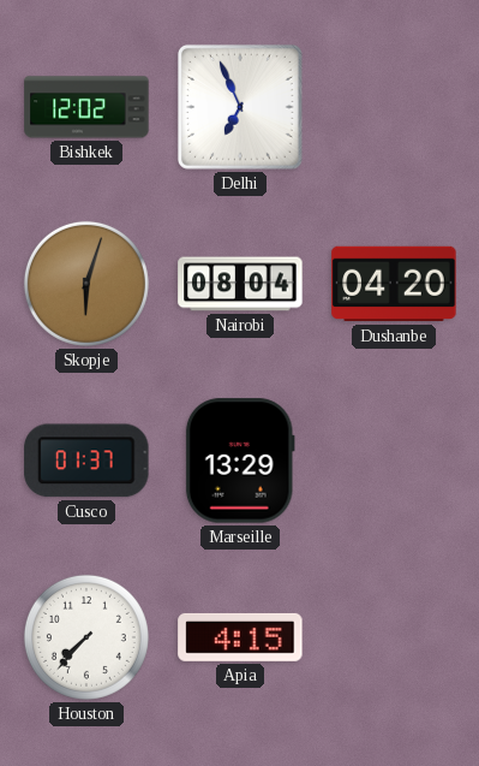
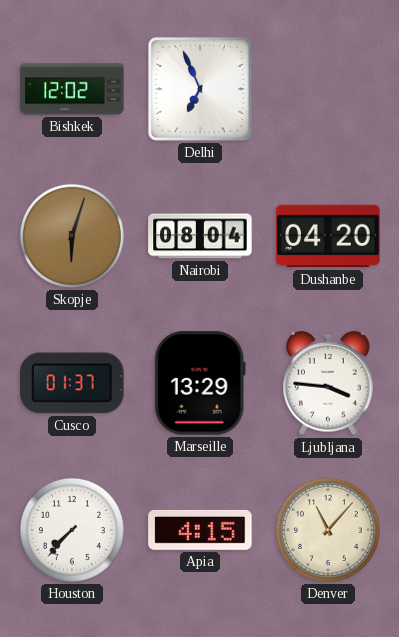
Ljubljana: none -> 3:46 (328, 383)
Denver: none -> 11:07 (328, 530)
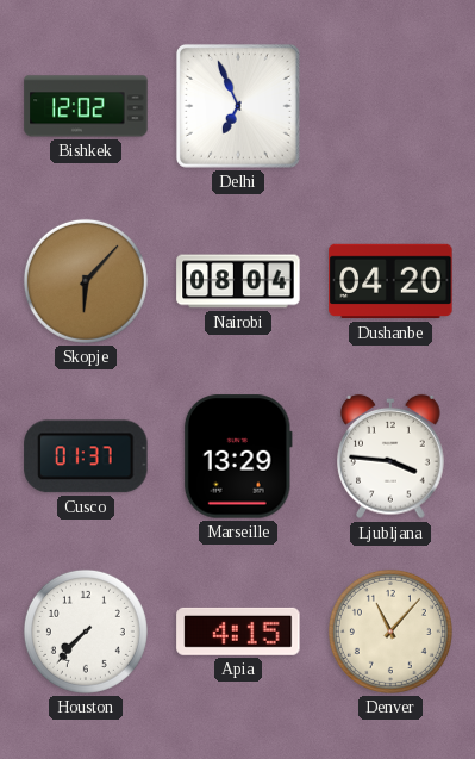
Skopje: 6:03 -> 6:07 (86, 281)
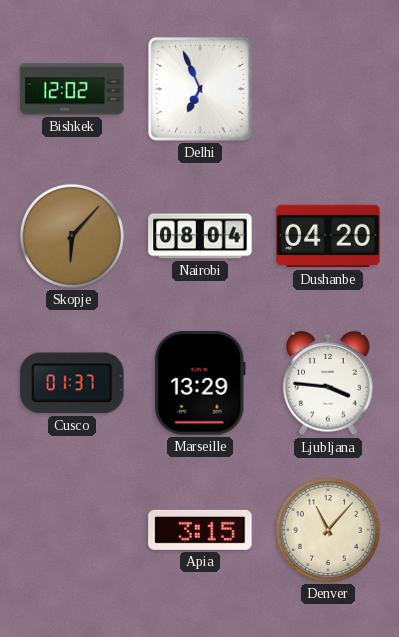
Houston: 7:37 -> none (86, 632)
Apia: 4:15 -> 3:15 (200, 530)
